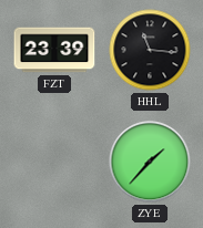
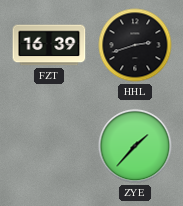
FZT: 23:39 -> 16:39 (49, 45)
HHL: 11:16 -> 2:42 (135, 45)
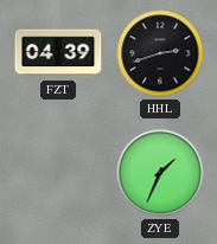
FZT: 16:39 -> 04:39 (58, 53)
ZYE: 1:37 -> 1:34 (160, 173)
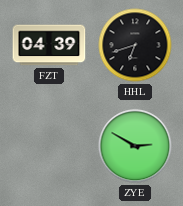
HHL: 2:42 -> 6:42 (135, 45)
ZYE: 1:34 -> 2:50 (135, 146)
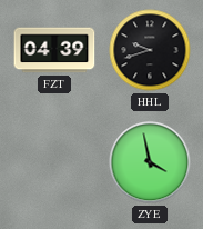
HHL: 6:42 -> 9:42 (150, 50)
ZYE: 2:50 -> 3:58 (150, 162)
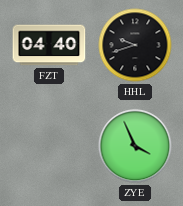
FZT: 04:39 -> 04:40 (49, 45)
ZYE: 3:58 -> 3:56 (135, 146)
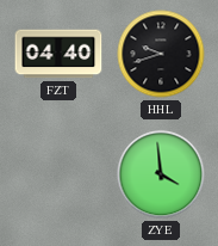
ZYE: 3:56 -> 3:59 (161, 174)
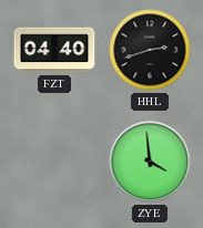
HHL: 9:42 -> 2:42 (150, 50)
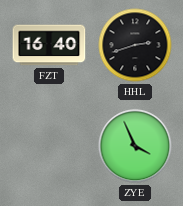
FZT: 04:40 -> 16:40 (49, 45)
ZYE: 3:59 -> 3:56 (135, 146)
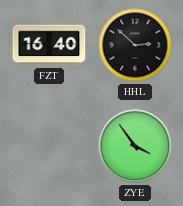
HHL: 2:42 -> 2:52 (135, 45)
ZYE: 3:56 -> 3:54 (135, 146)
